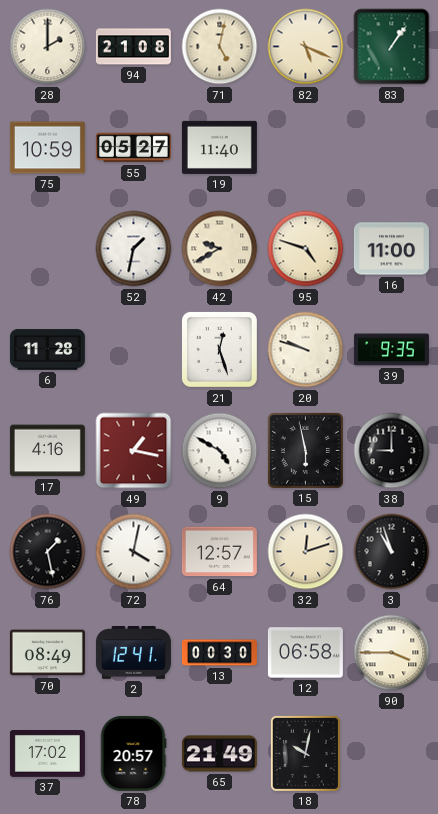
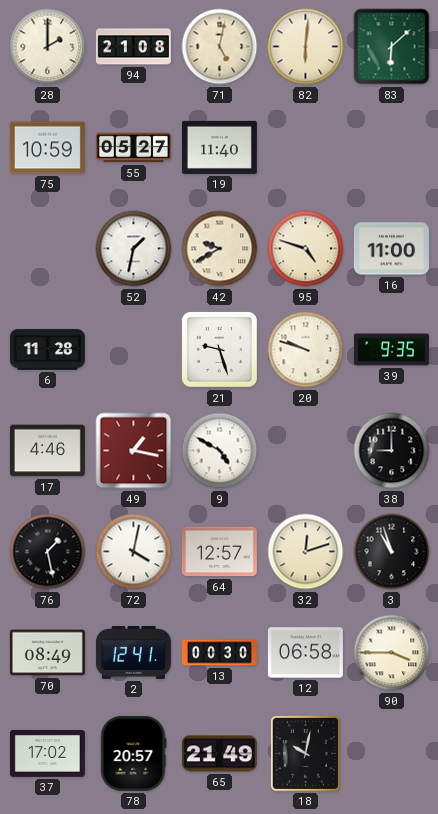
82: 5:19 -> 6:01 (306, 47)
83: 1:06 -> 6:08 (392, 47)
21: 12:27 -> 9:27 (219, 349)
17: 4:16 -> 4:46 (47, 451)
15: 5:58 -> none (305, 450)
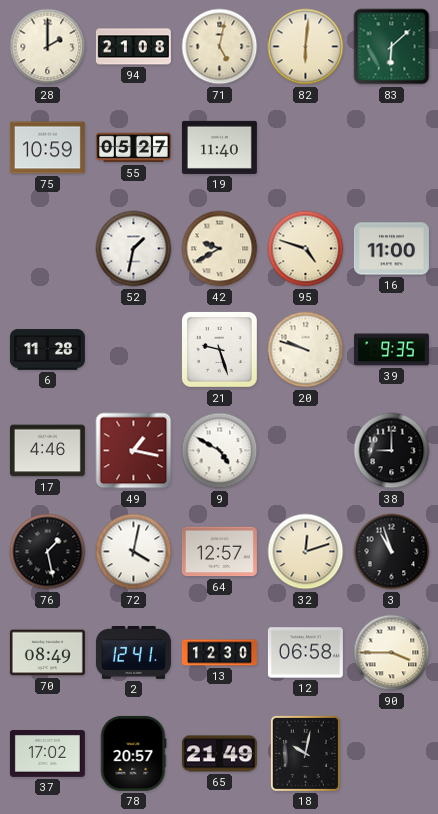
13: 00:30 -> 12:30 (219, 653)
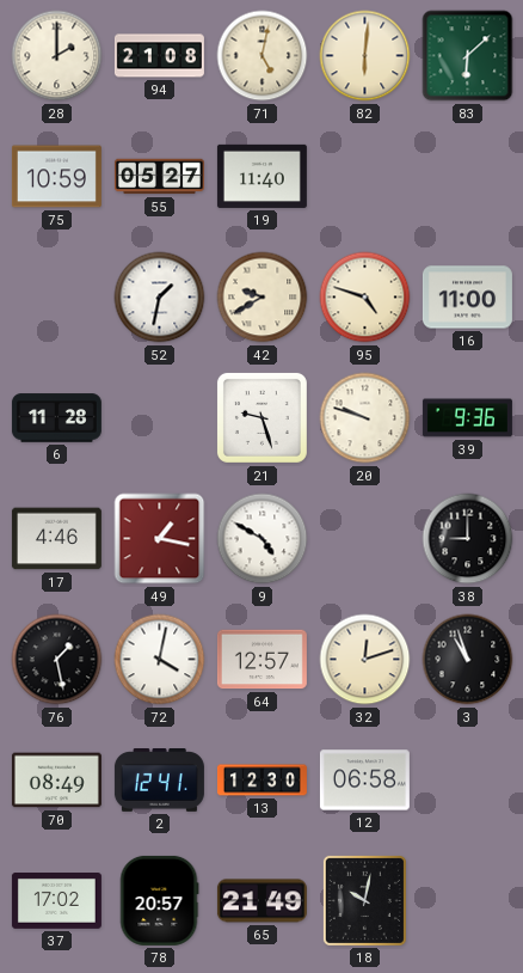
39: 9:35 -> 9:36 (467, 418)
90: 3:45 -> none (392, 653)
